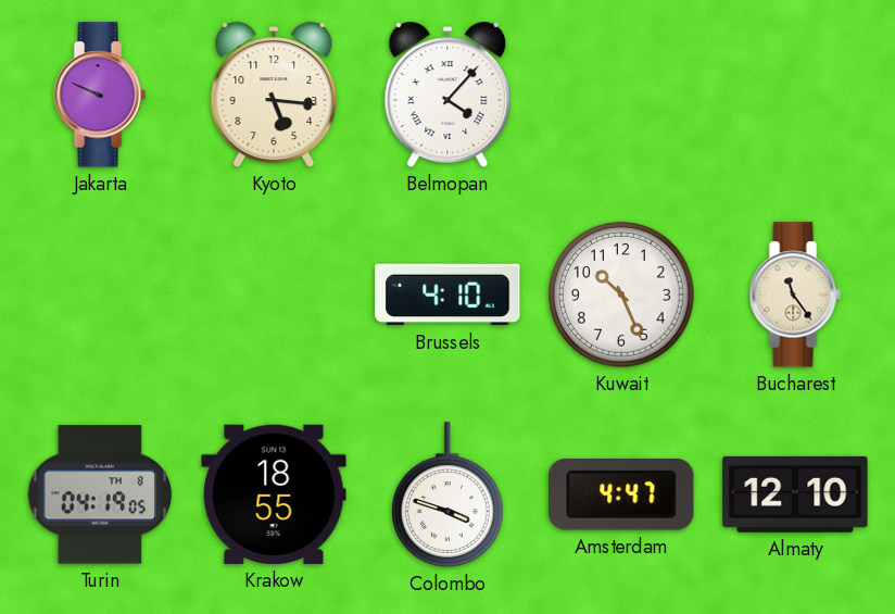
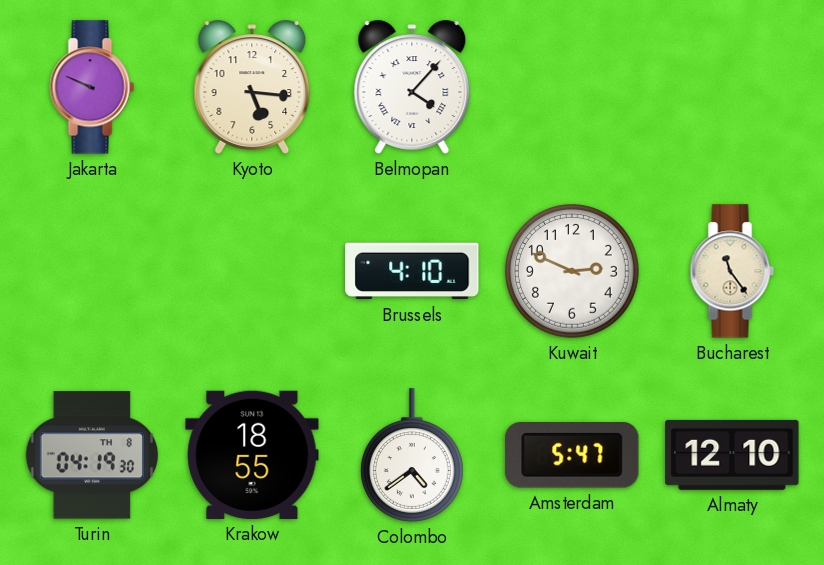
Kuwait: 10:26 -> 2:49 (573, 272)
Turin: 04:19:05 -> 04:19:30 (92, 455)
Colombo: 3:48 -> 4:39 (412, 455)
Amsterdam: 4:47 -> 5:47 (572, 456)
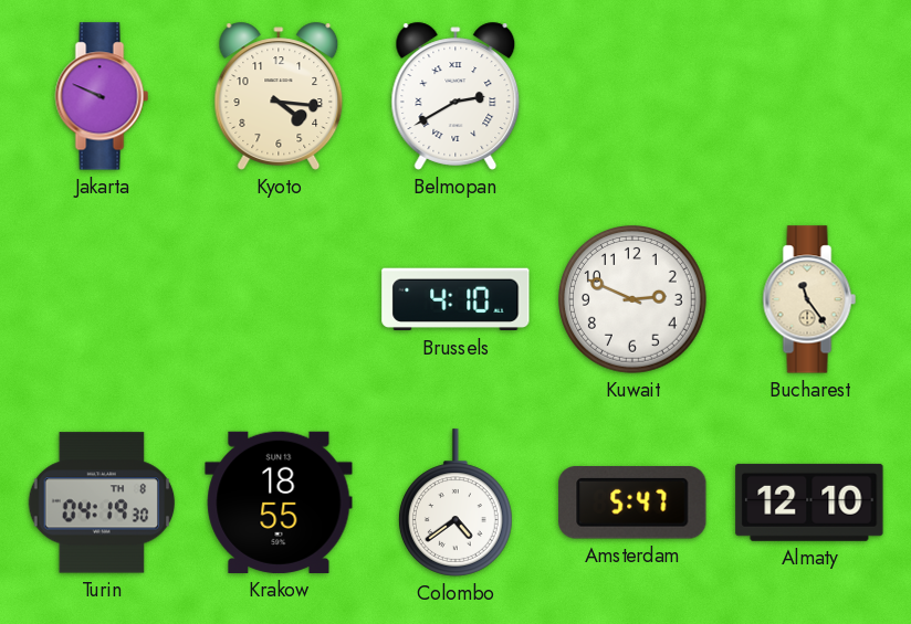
Kyoto: 5:16 -> 4:16 (279, 96)
Belmopan: 4:07 -> 2:40 (455, 96)
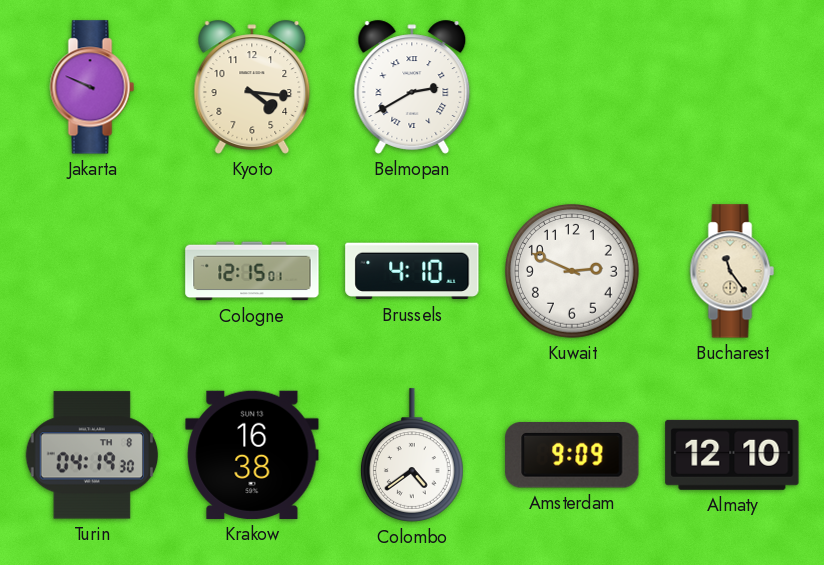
Cologne: none -> 12:15 (252, 271)
Krakow: 18:55 -> 16:38 (252, 455)
Amsterdam: 5:47 -> 9:09 (572, 456)
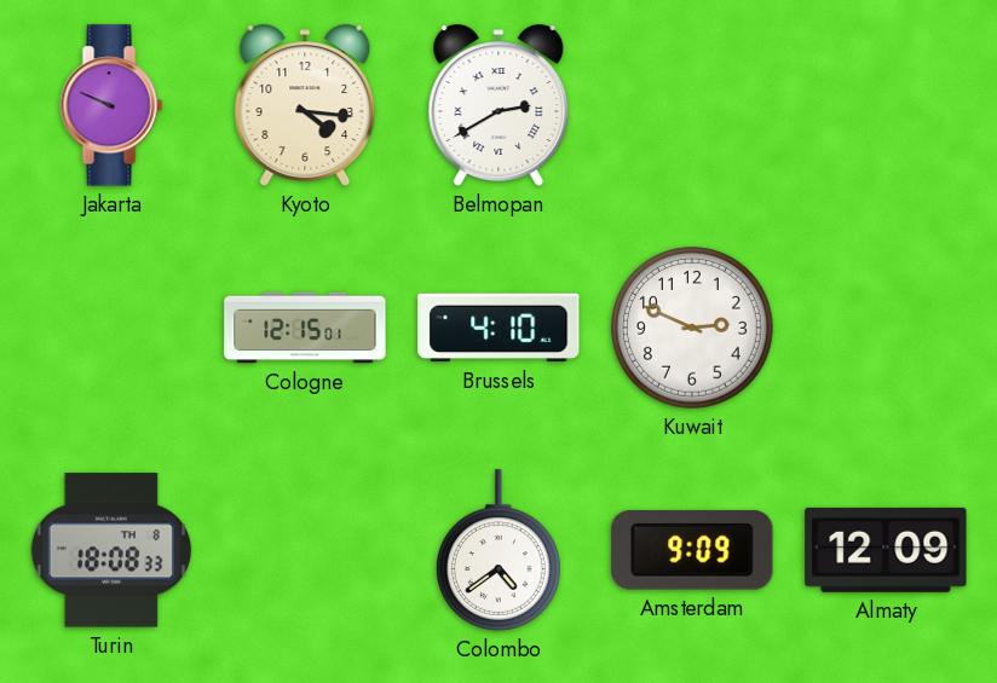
Bucharest: 11:24 -> none (732, 271)
Turin: 04:19 -> 18:08 (111, 550)
Krakow: 16:38 -> none (252, 455)
Almaty: 12:10 -> 12:09 (886, 550)
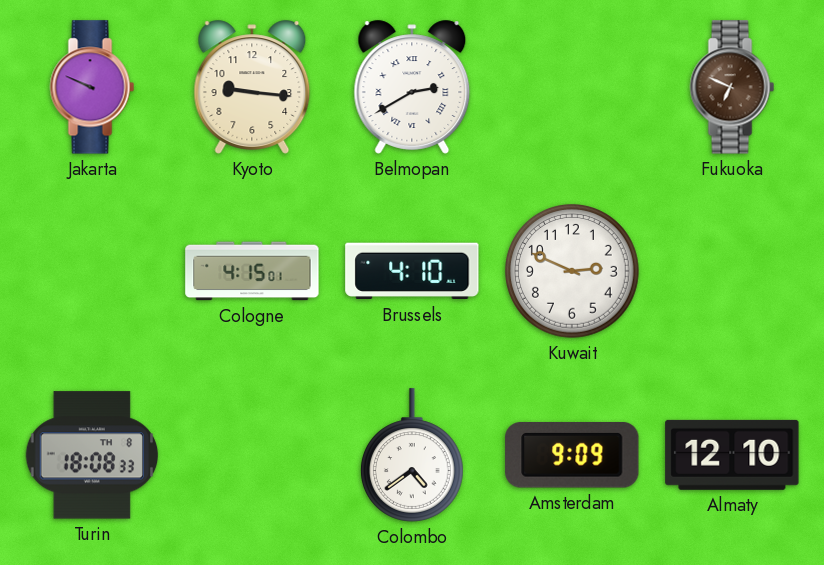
Kyoto: 4:16 -> 9:16 (252, 87)
Fukuoka: none -> 6:49 (732, 87)
Cologne: 12:15 -> 4:15 (252, 271)
Almaty: 12:09 -> 12:10 (732, 455)
